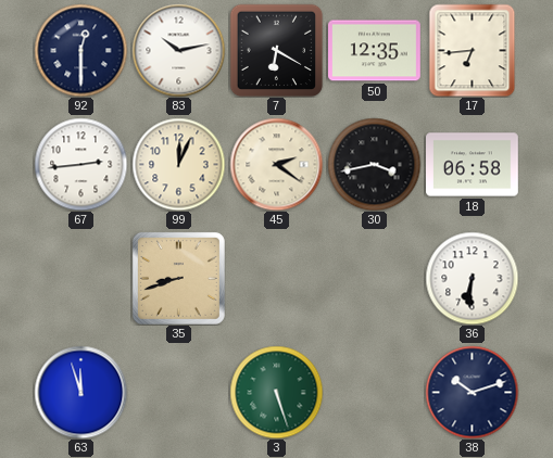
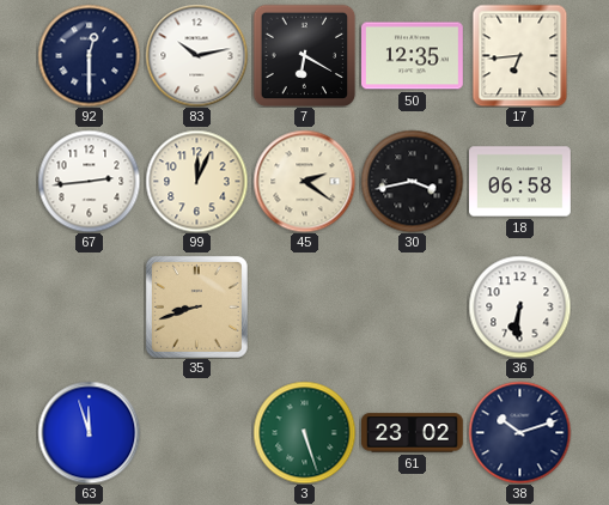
61: none -> 23:02 (413, 433)
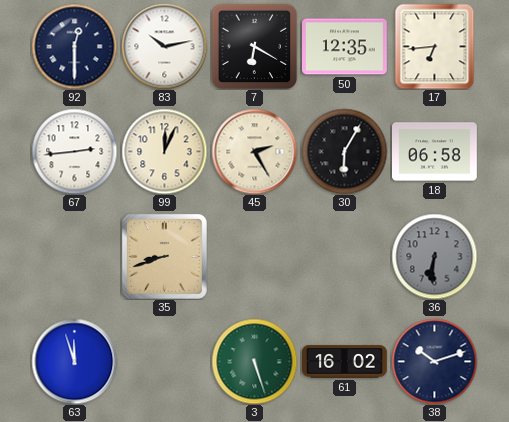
45: 2:21 -> 2:25 (254, 151)
30: 3:43 -> 6:05 (344, 151)
36 dial: white -> grey (434, 256)
61: 23:02 -> 16:02 (345, 362)
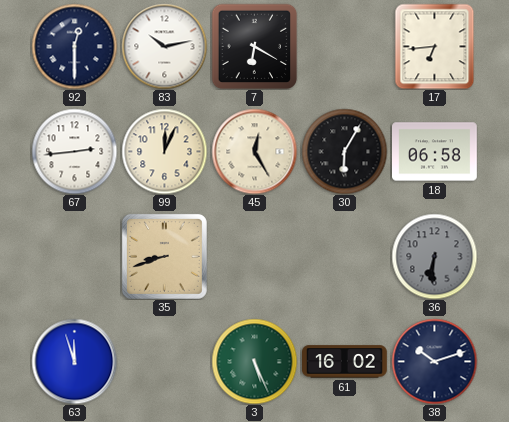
50: 12:35 -> none (345, 47)
45: 2:25 -> 12:25 (254, 151)
3: 5:27 -> 5:26 (254, 361)
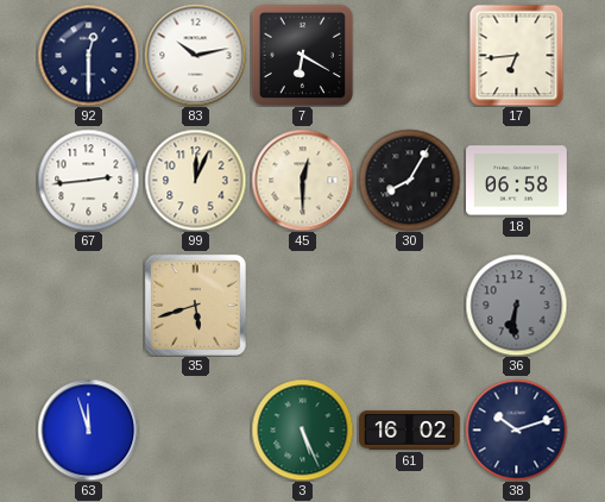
45: 12:25 -> 12:30 (302, 180)
30: 6:05 -> 8:05 (409, 180)
35: 8:42 -> 5:42 (195, 305)
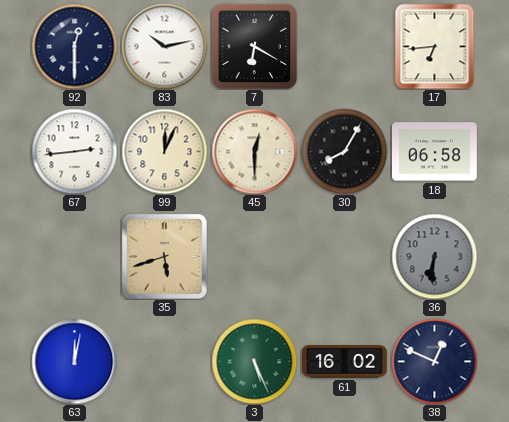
63: 11:57 -> 12:02 (74, 361)
38: 10:12 -> 12:49 (434, 361)
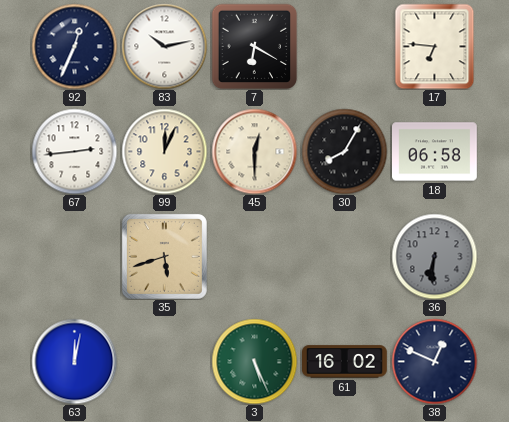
92: 12:30 -> 12:34 (74, 46)
17: 6:44 -> 6:46 (435, 46)
